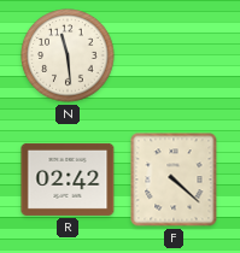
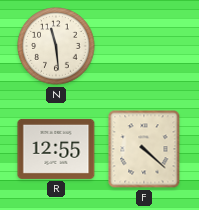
R: 02:42 -> 12:55 (56, 149)
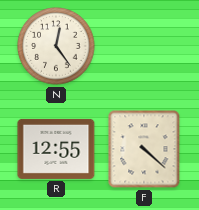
N: 11:29 -> 12:24 (56, 46)
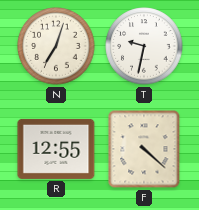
N: 12:24 -> 7:03 (56, 46)
T: none -> 9:32 (144, 46)
